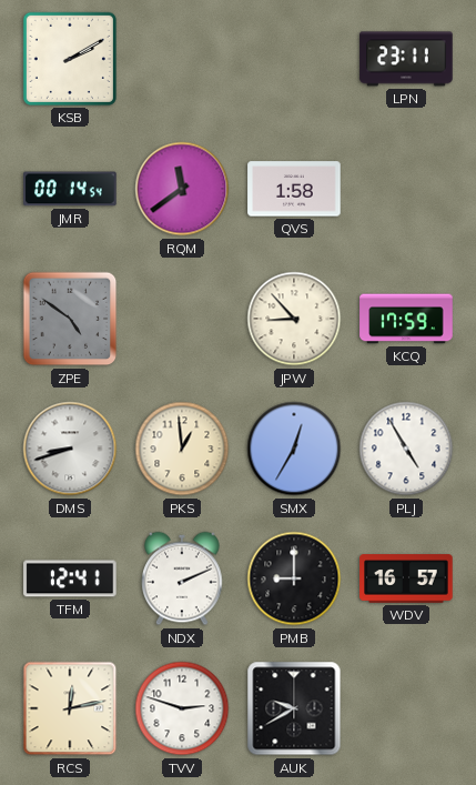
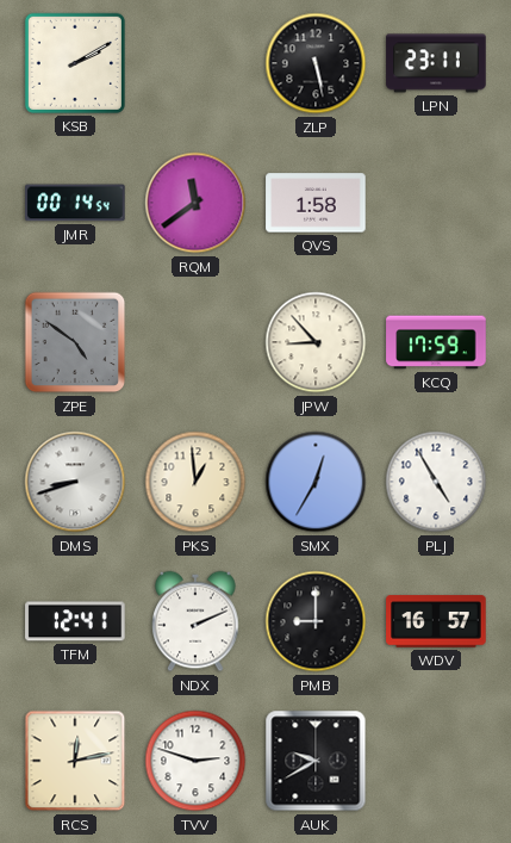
ZLP: none -> 5:28 (316, 63)
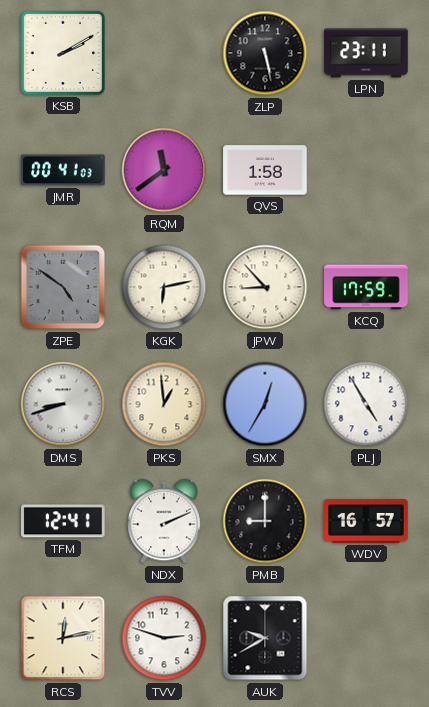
JMR: 00:14 -> 00:41 (63, 170)
KGK: none -> 6:13 (164, 287)
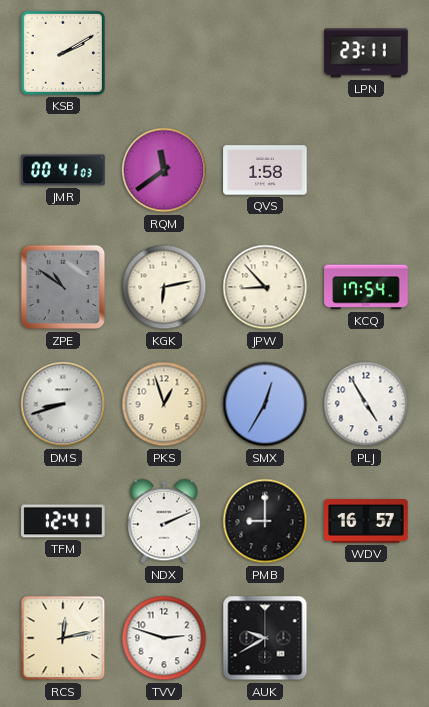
ZLP: 5:28 -> none (265, 53)
ZPE: 4:51 -> 10:51 (63, 287)
KCQ: 17:59 -> 17:54 (366, 287)
PKS: 12:59 -> 12:57 (164, 404)
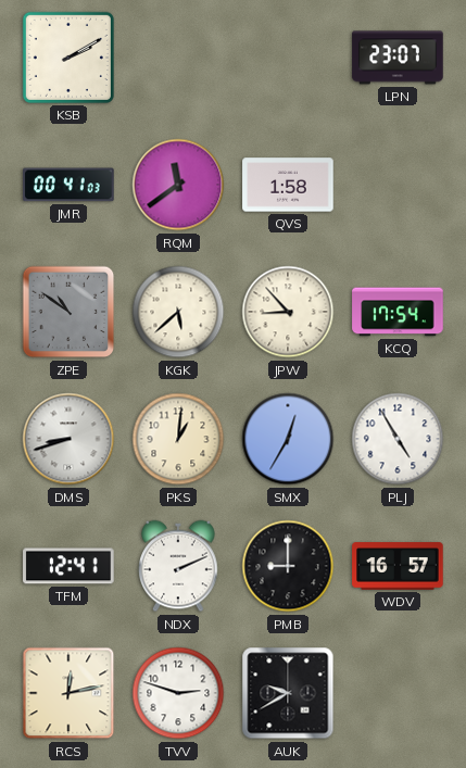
LPN: 23:11 -> 23:07 (398, 58)
KGK: 6:13 -> 5:38 (178, 312)
PKS: 12:57 -> 1:01 (178, 439)
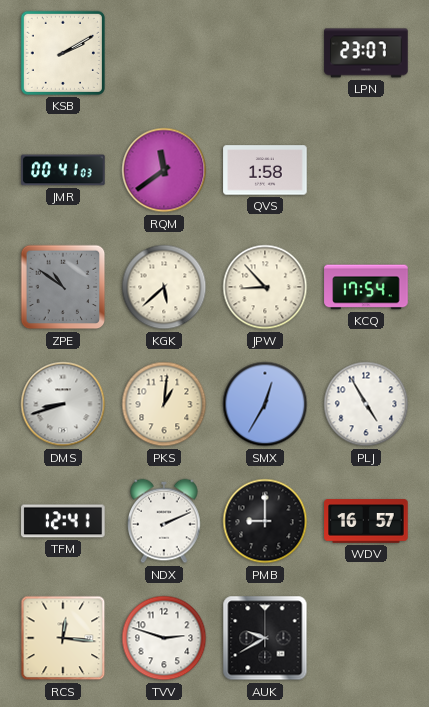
RCS: 12:13 -> 12:16 (63, 638)
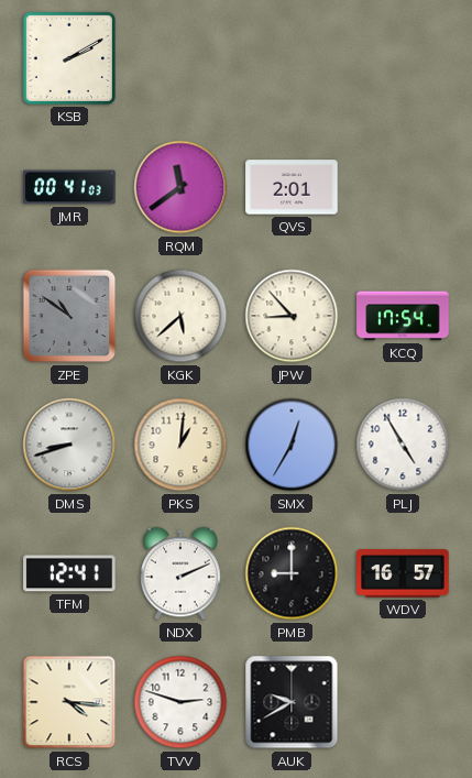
LPN: 23:07 -> none (366, 53)
QVS: 1:58 -> 2:01 (292, 187)
RCS: 12:16 -> 4:16 (69, 702)
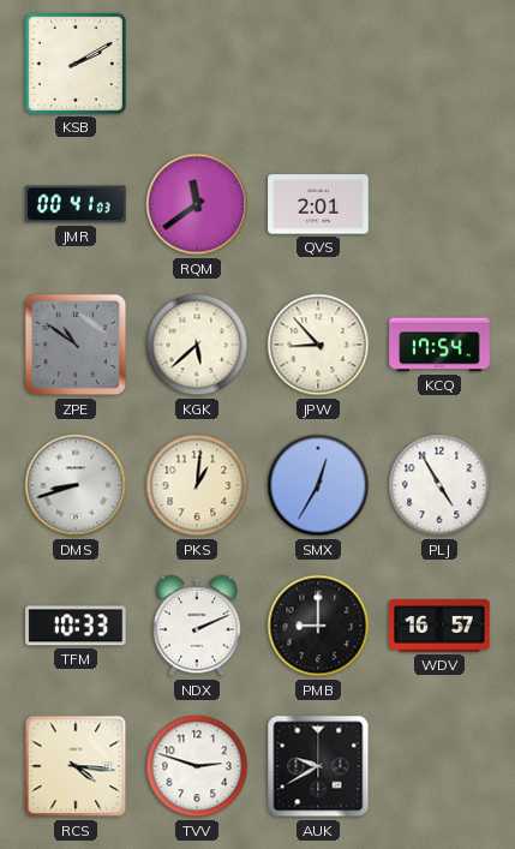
TFM: 12:41 -> 10:33 (76, 626)
